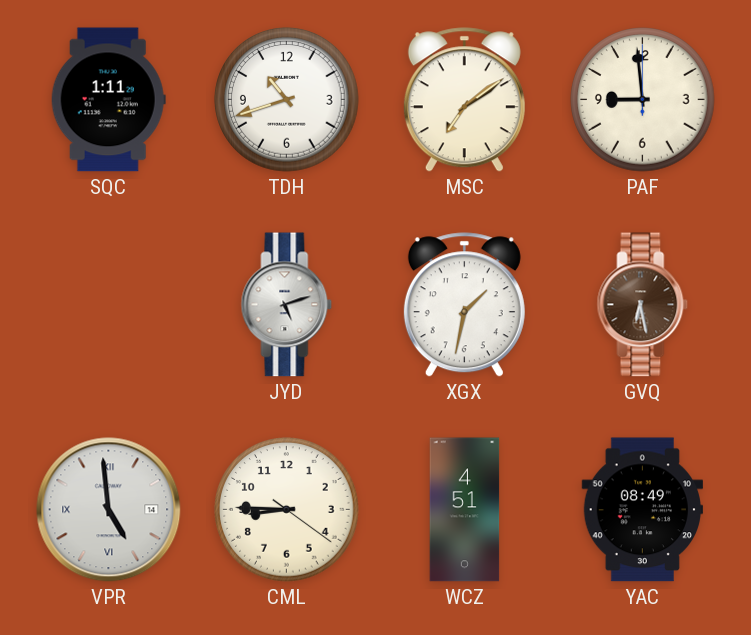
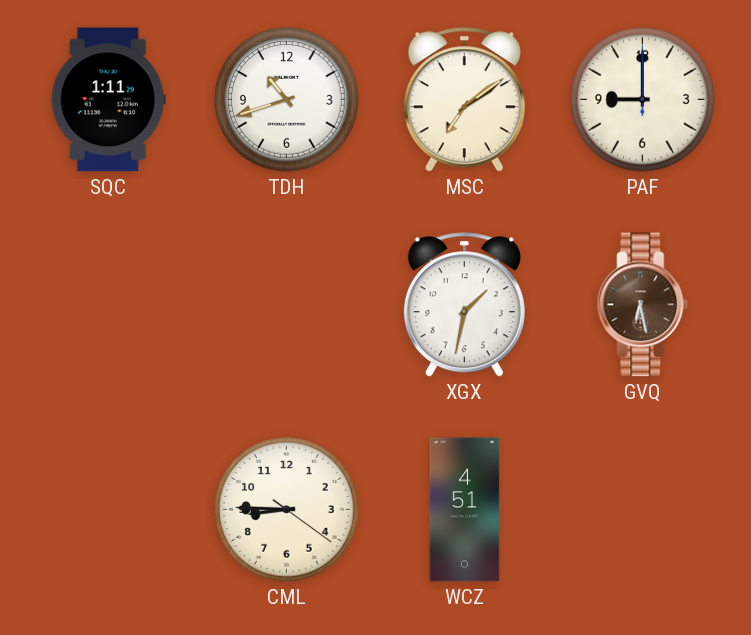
PAF: 8:59 -> 9:00 (643, 100)
JYD: 5:12 -> none (287, 305)
VPR: 4:59 -> none (109, 510)
YAC: 08:49 -> none (642, 510)
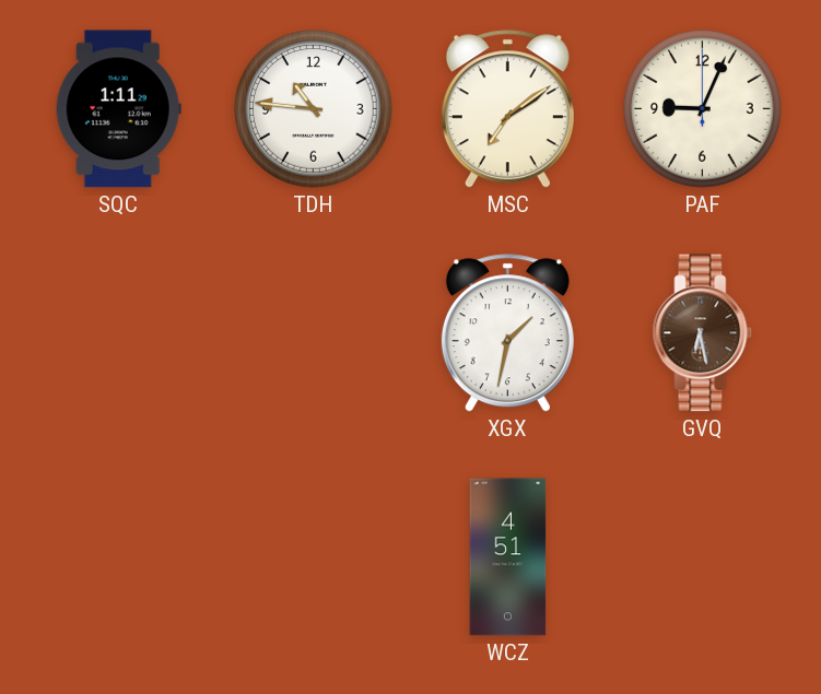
TDH: 10:42 -> 10:46 (314, 109)
PAF: 9:00 -> 9:04 (703, 109)
CML: 8:45 -> none (287, 510)
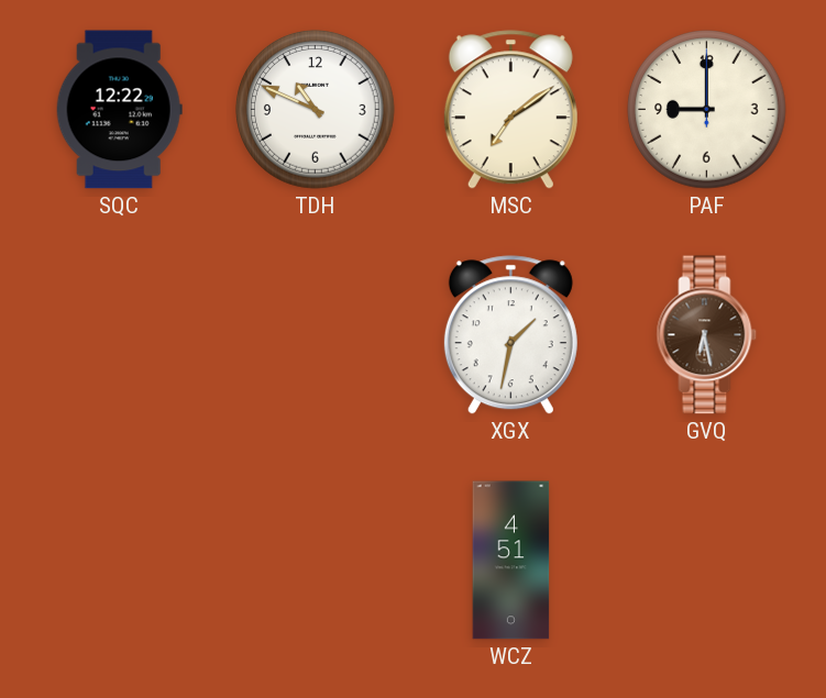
SQC: 1:11 -> 12:22 (119, 110)
TDH: 10:46 -> 10:49 (316, 110)
PAF: 9:04 -> 9:00 (707, 110)
